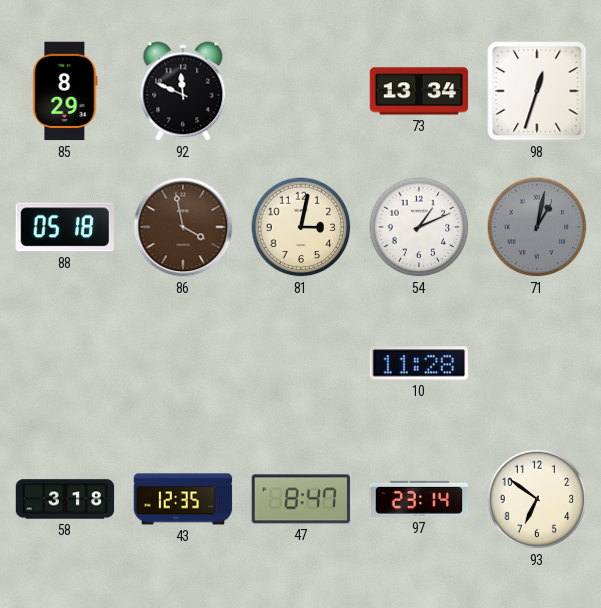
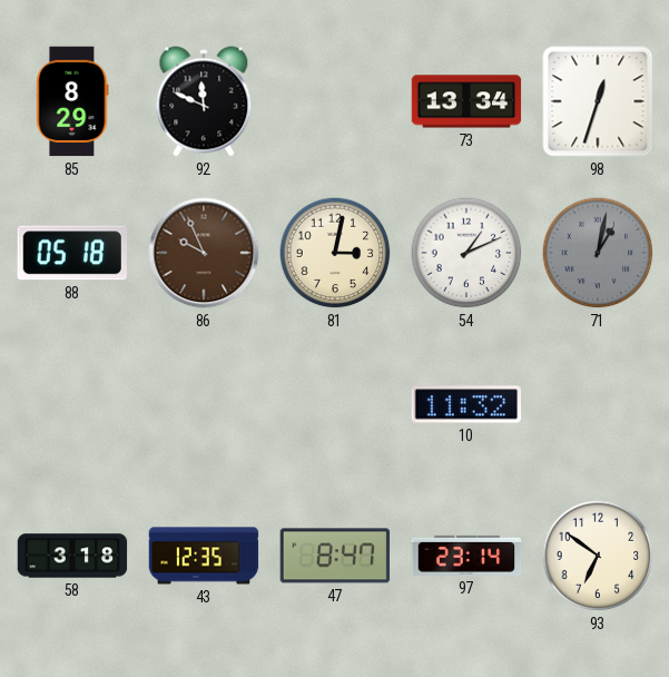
86: 3:58 -> 9:56 (204, 253)
10: 11:28 -> 11:32 (466, 404)
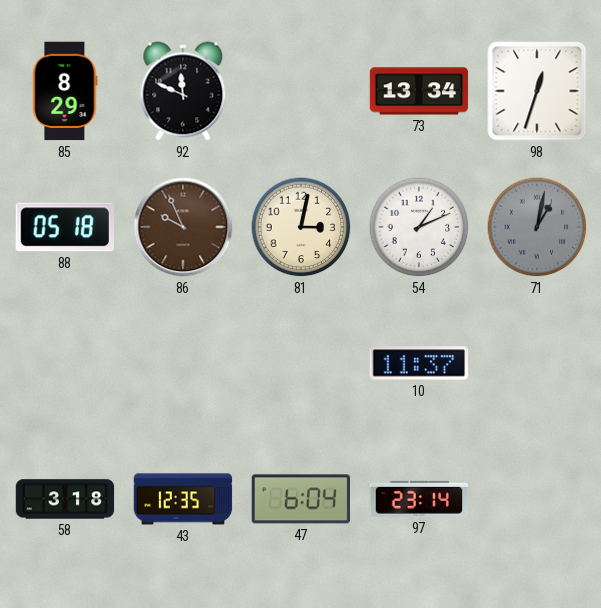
10: 11:32 -> 11:37 (419, 363)
47: 8:47 -> 6:04 (301, 499)
93: 6:51 -> none (598, 556)
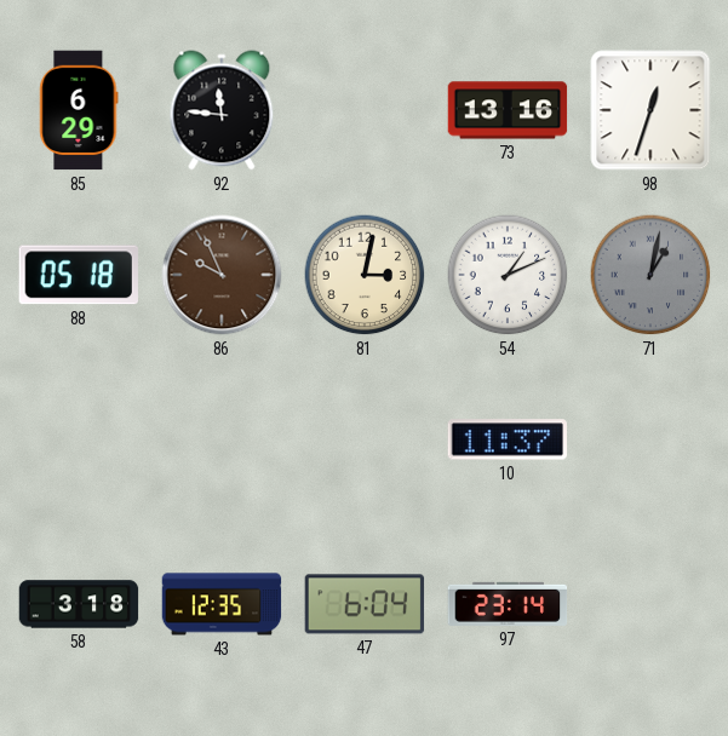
85: 8:29 -> 6:29 (79, 110)
92: 11:49 -> 11:46 (222, 110)
73: 13:34 -> 13:16 (508, 110)
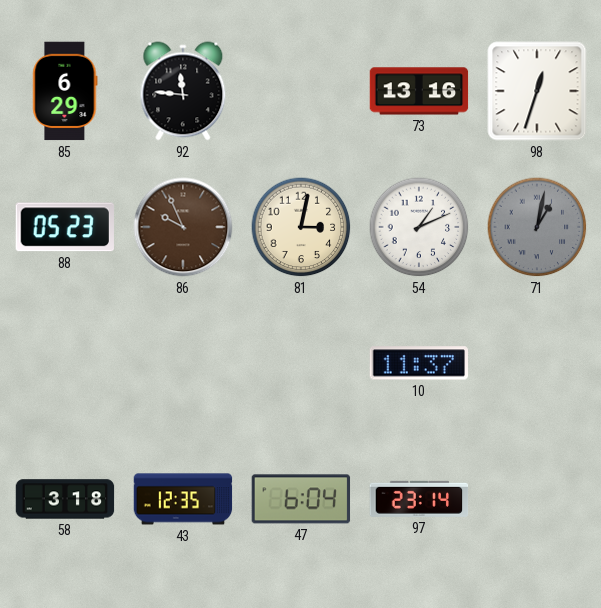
88: 05:18 -> 05:23 (65, 227)
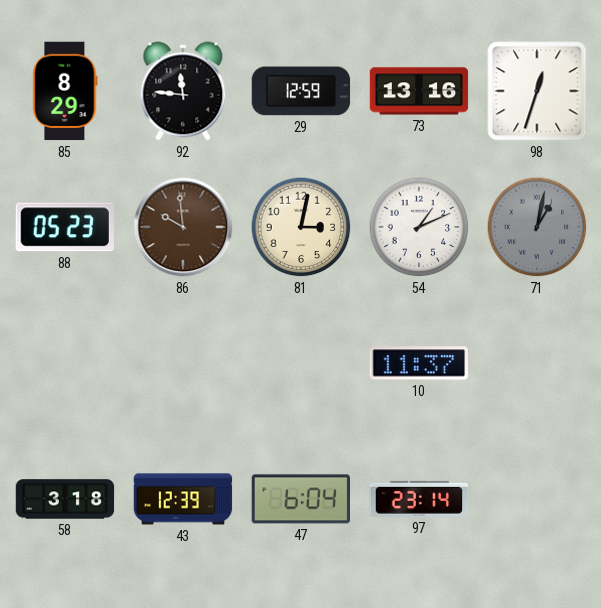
85: 6:29 -> 8:29 (65, 91)
29: none -> 12:59 (301, 91)
86: 9:56 -> 9:59 (183, 227)
43: 12:35 -> 12:39 (183, 499)
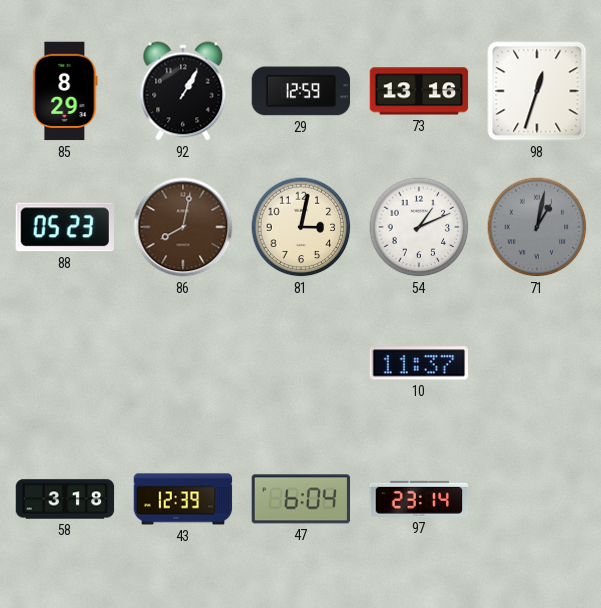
92: 11:46 -> 1:05 (183, 91)
86: 9:59 -> 8:02 (183, 227)
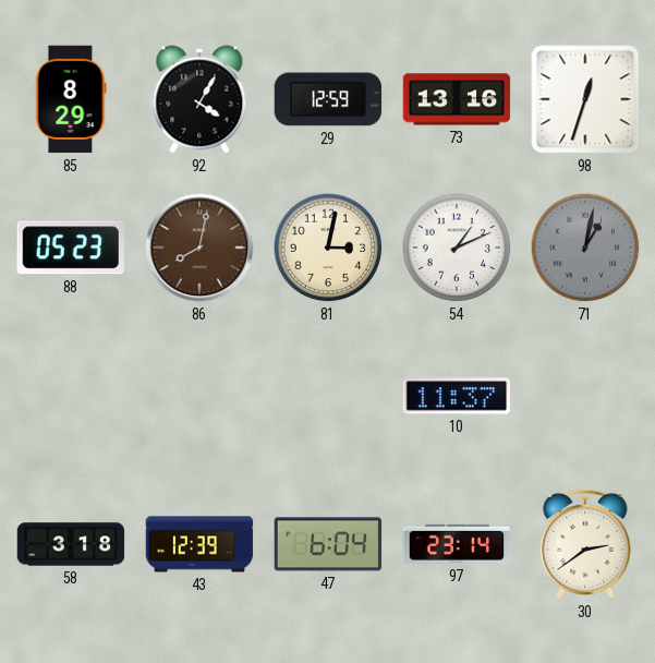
92: 1:05 -> 4:05 (199, 99)
30: none -> 2:39 (585, 544)
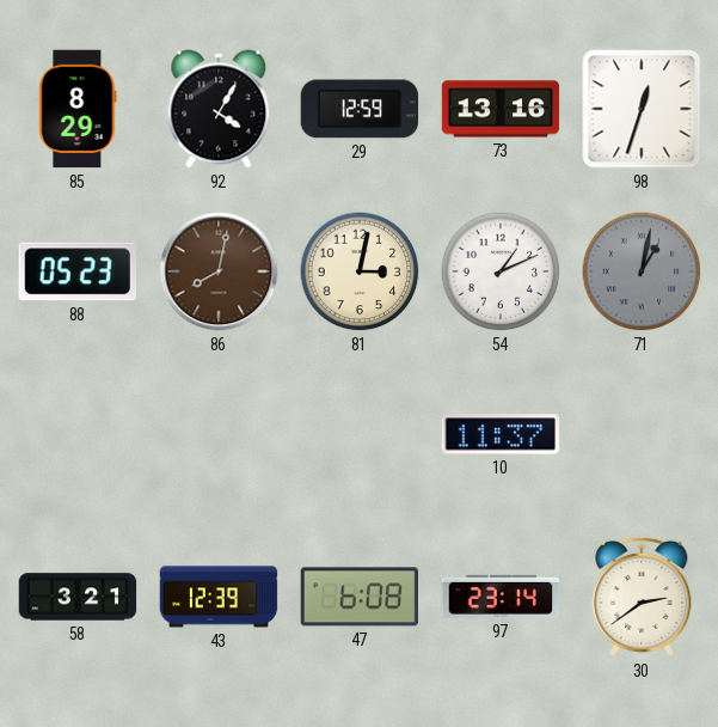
58: 3:18 -> 3:21 (78, 597)
47: 6:04 -> 6:08 (360, 597)
